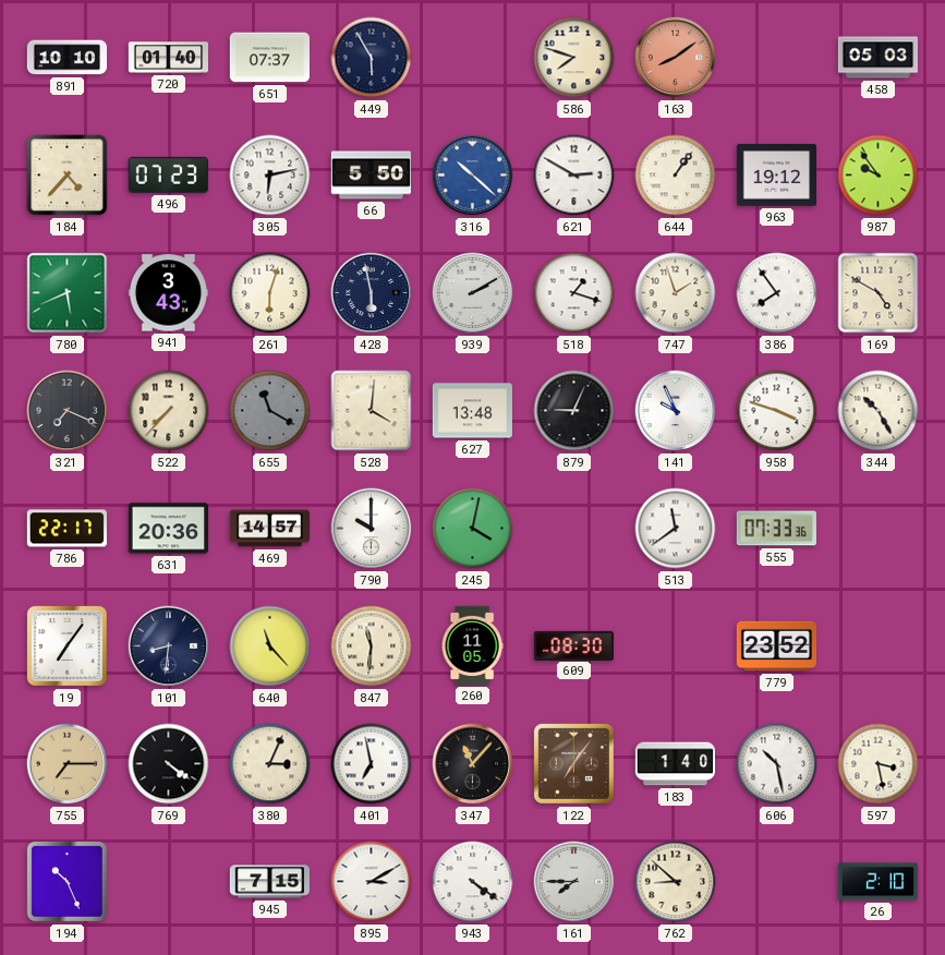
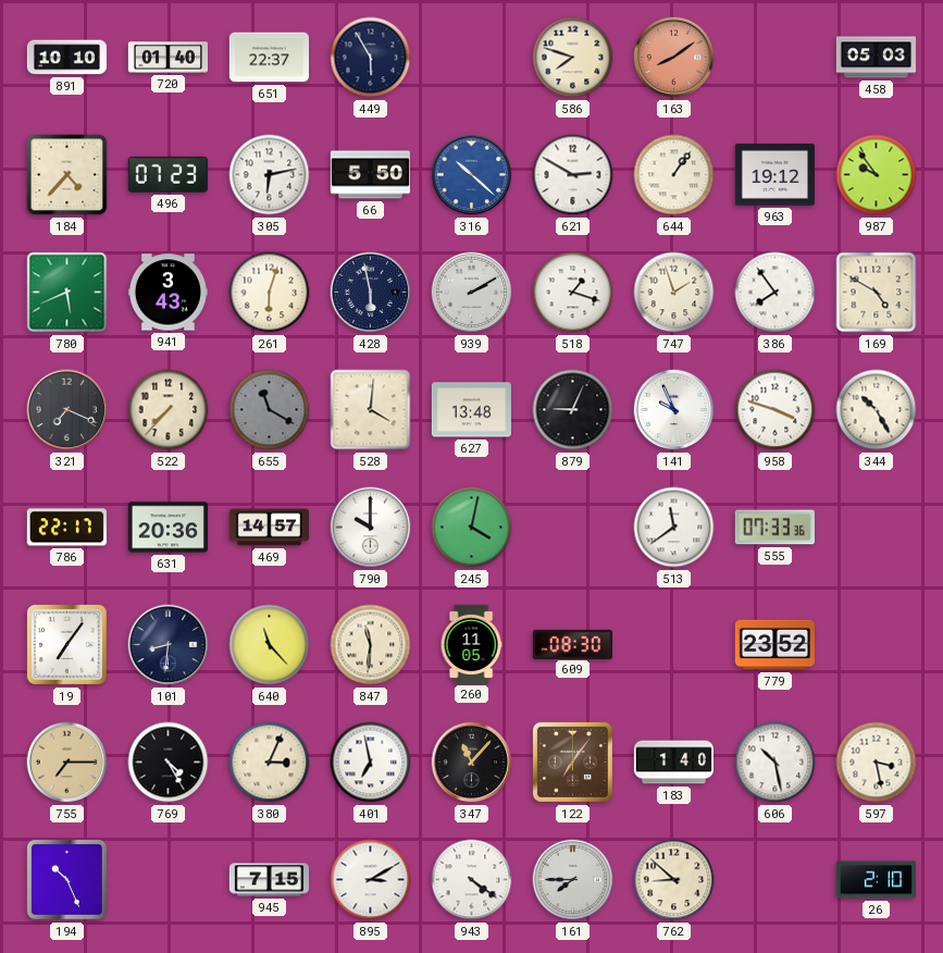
651: 07:37 -> 22:37 (269, 58)
769: 4:21 -> 4:25 (169, 763)
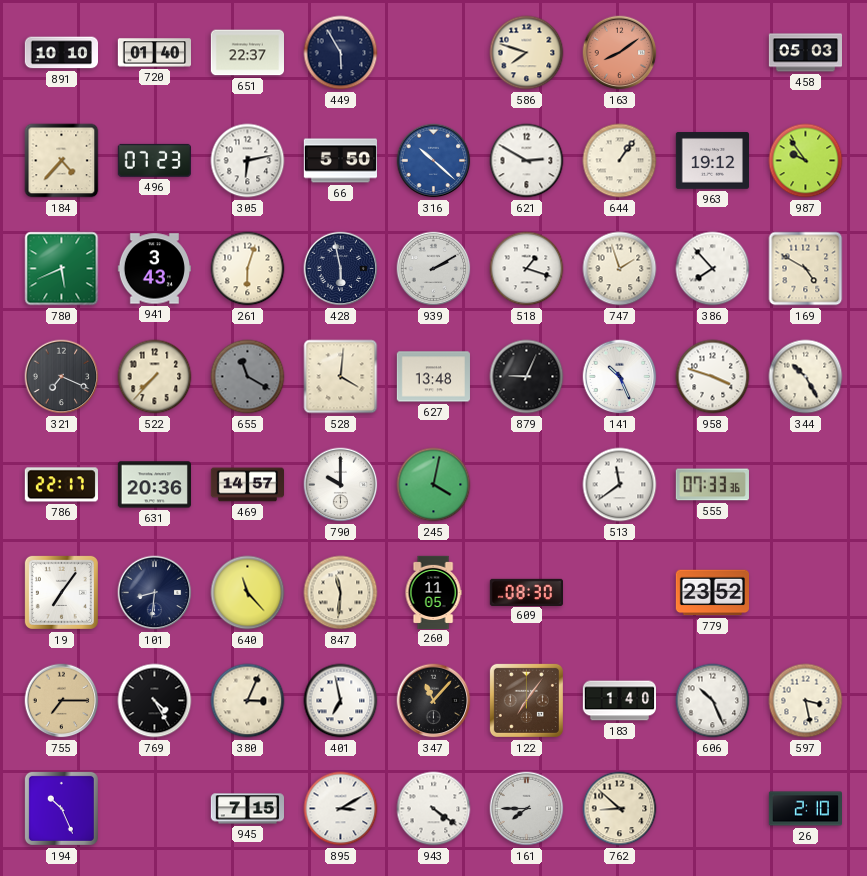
386: 7:54 -> 7:53 (713, 269)
141: 9:56 -> 10:26 (620, 377)
606: 10:28 -> 10:26 (713, 701)
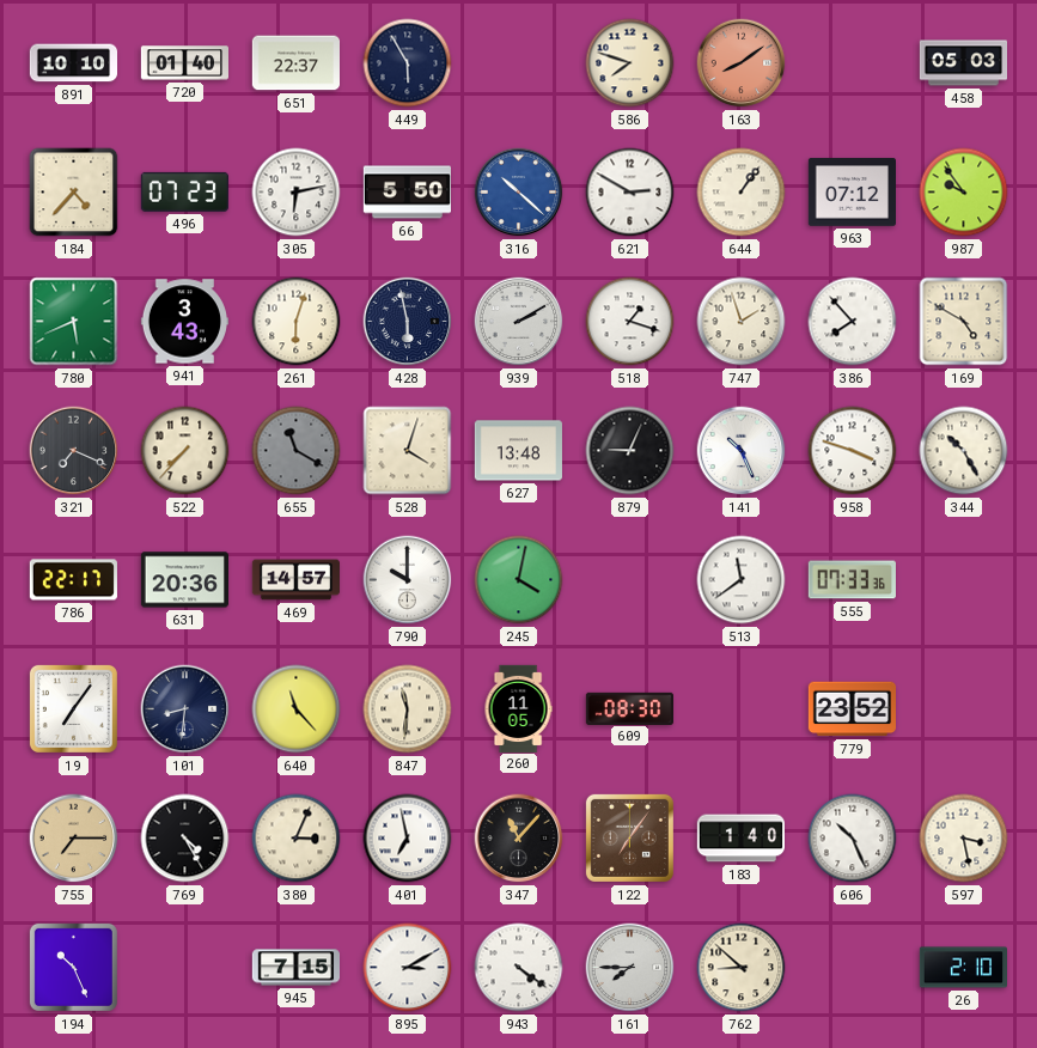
963: 19:12 -> 07:12 (852, 193)
528: 4:01 -> 4:03 (408, 451)
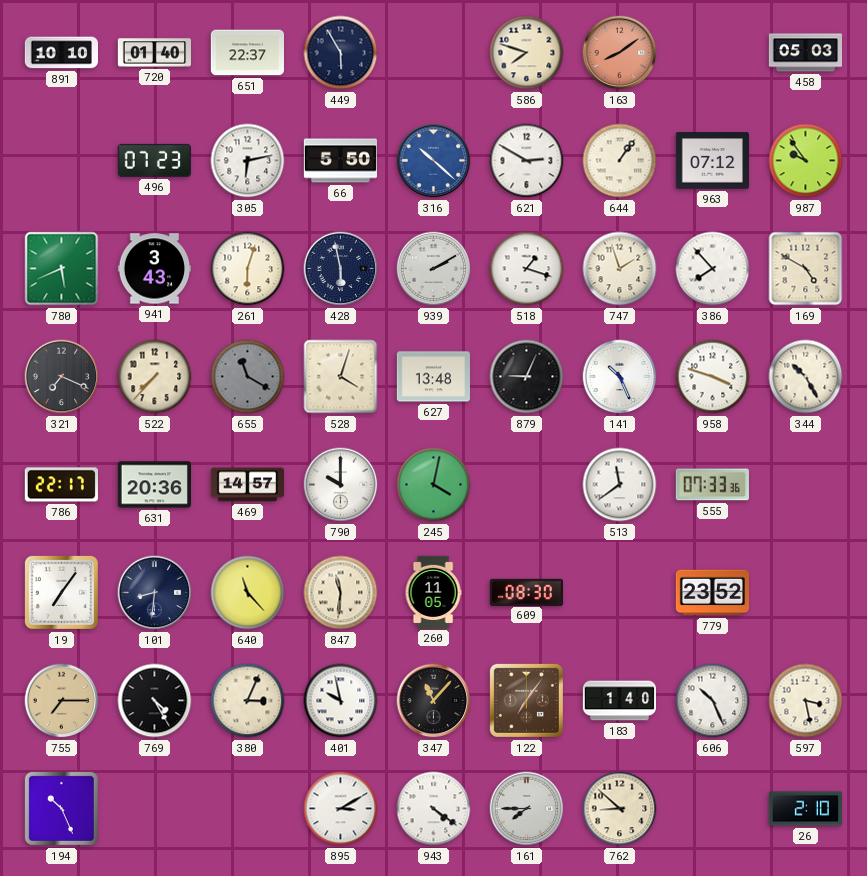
184: 4:37 -> none (74, 193)
401: 6:58 -> 9:58 (341, 701)
945: 7:15 -> none (295, 968)
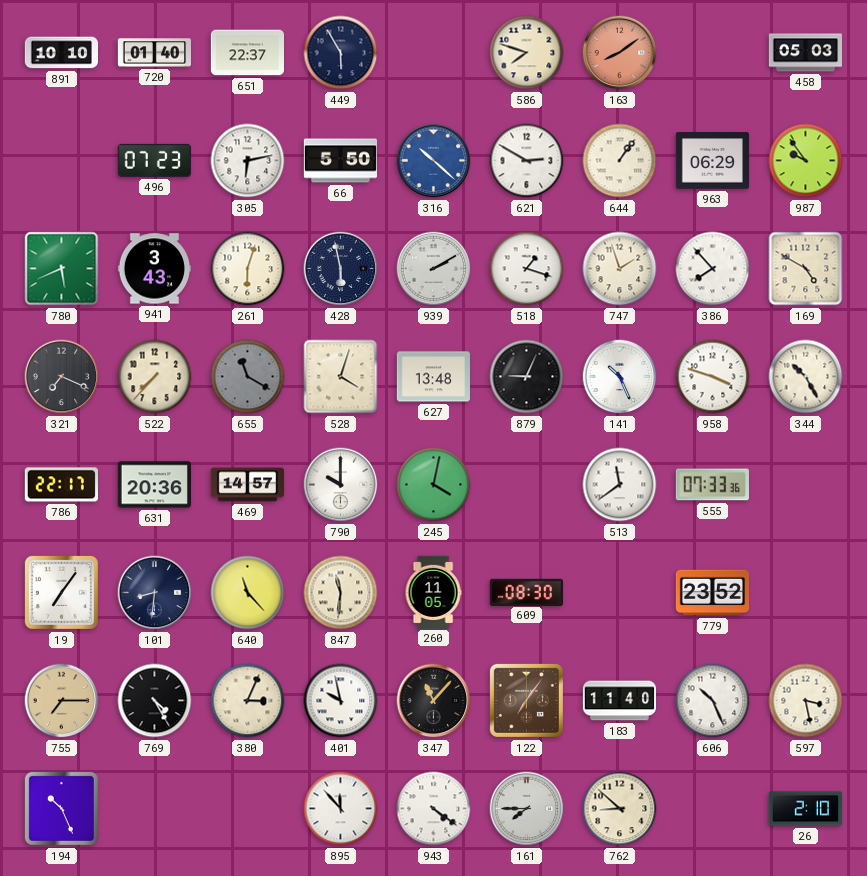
963: 07:12 -> 06:29 (712, 161)
183: 1:40 -> 11:40 (619, 701)
895: 3:10 -> 11:53 (341, 809)
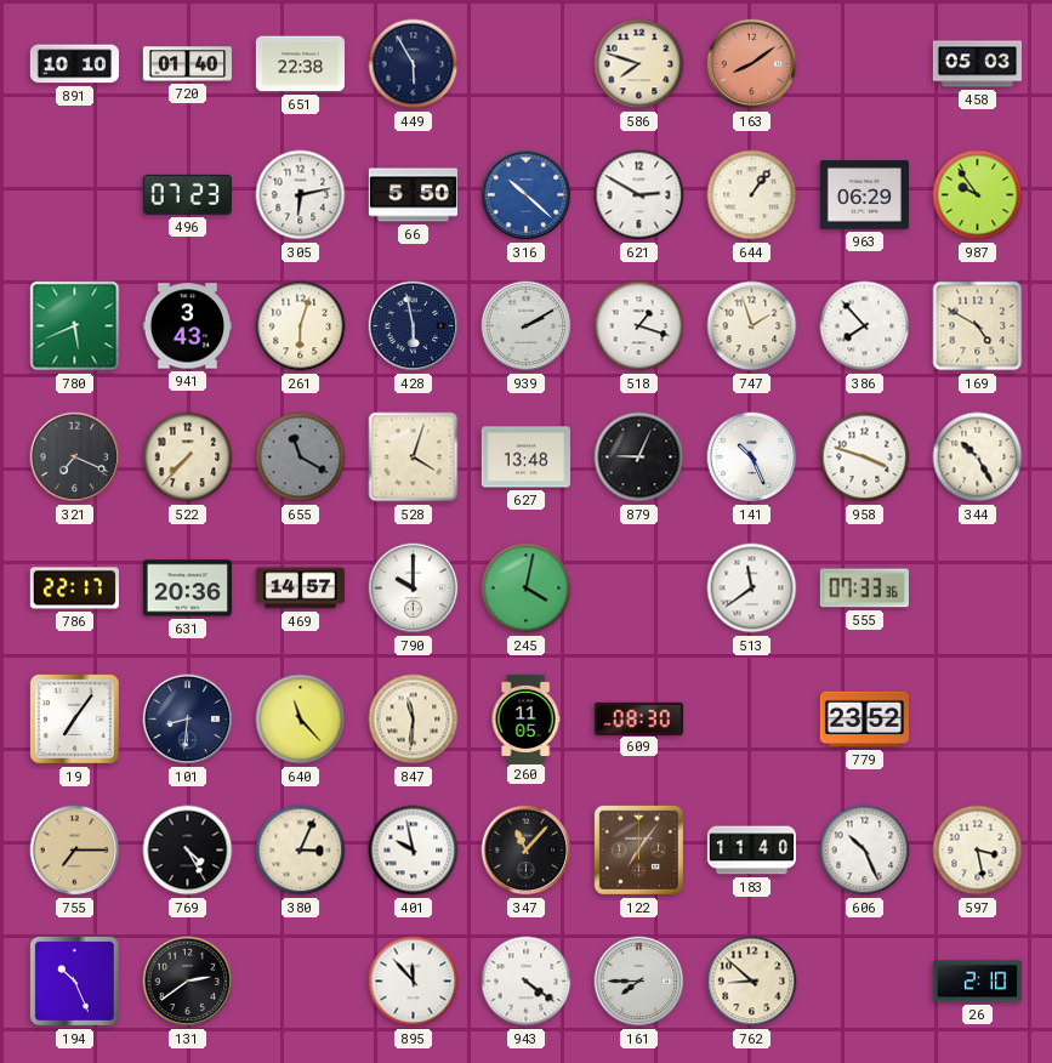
651: 22:37 -> 22:38 (300, 64)
131: none -> 2:39 (188, 982)
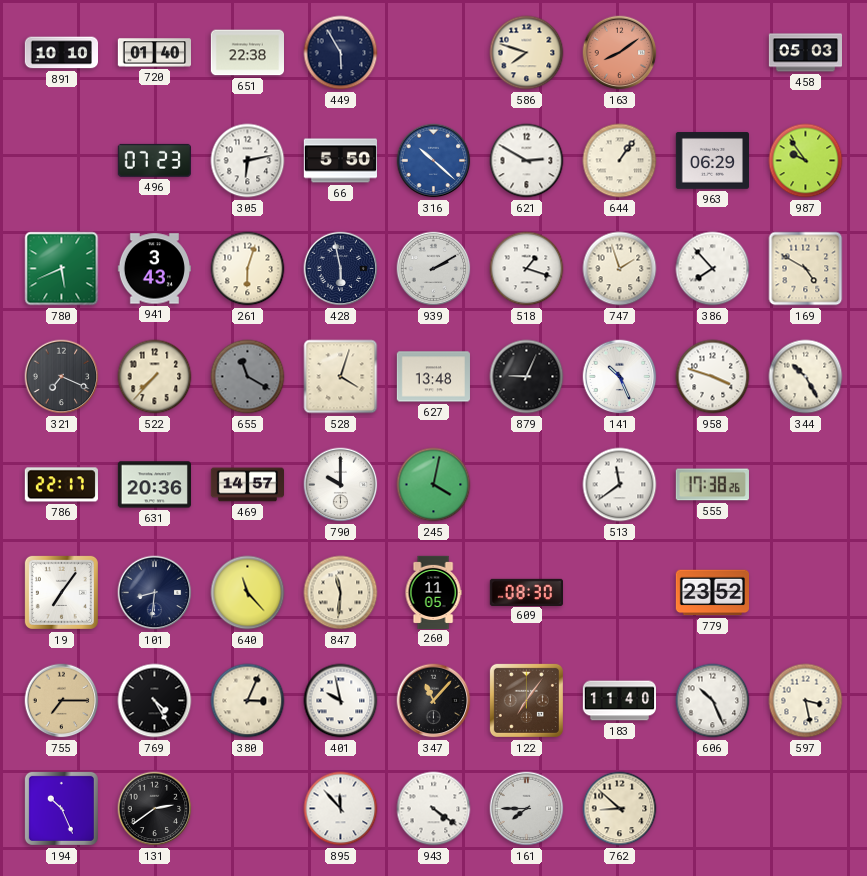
555: 07:33 -> 17:38 (712, 485)
26: 2:10 -> none (977, 982)
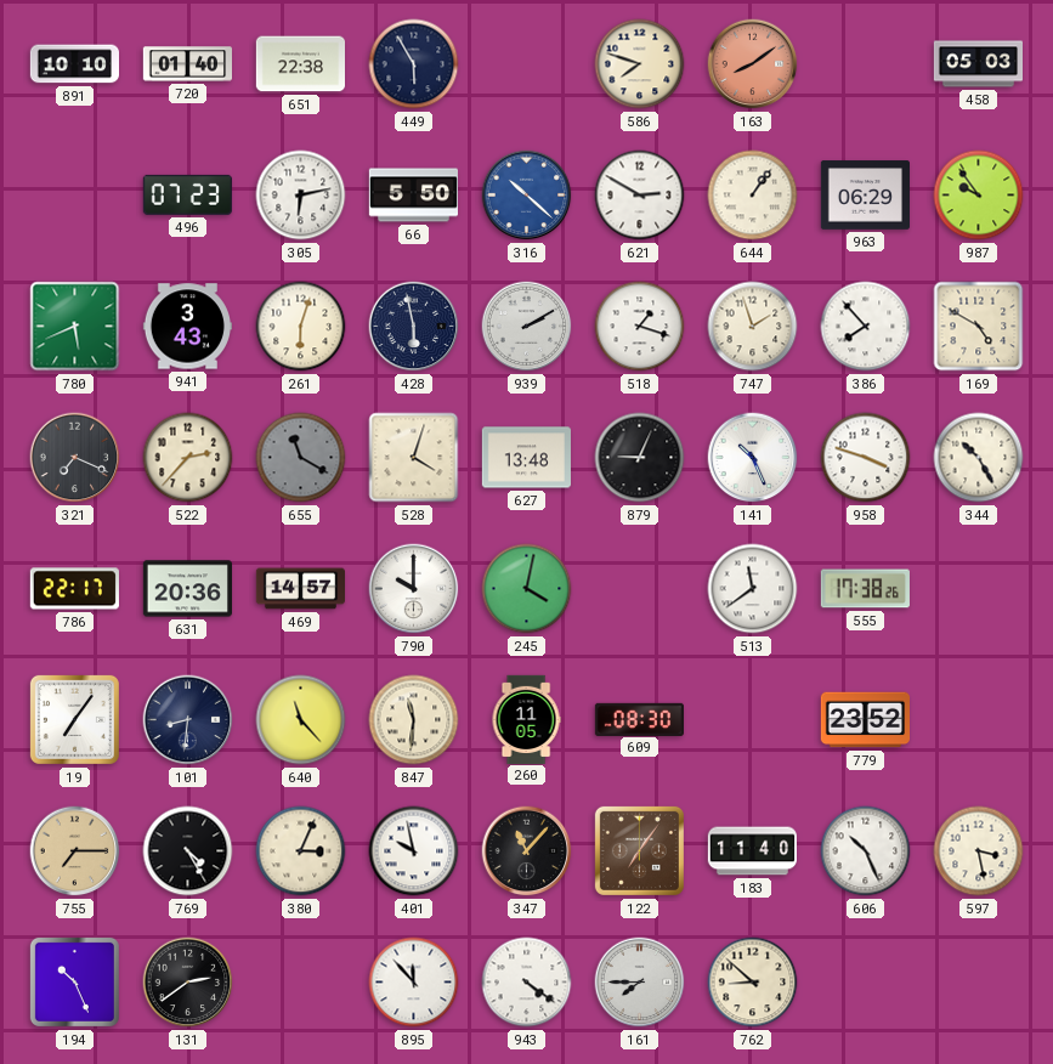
522: 7:37 -> 2:37 (188, 458)
